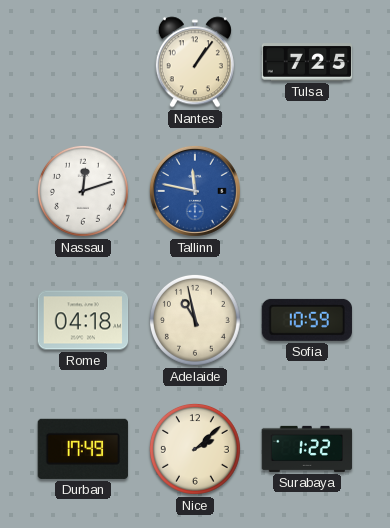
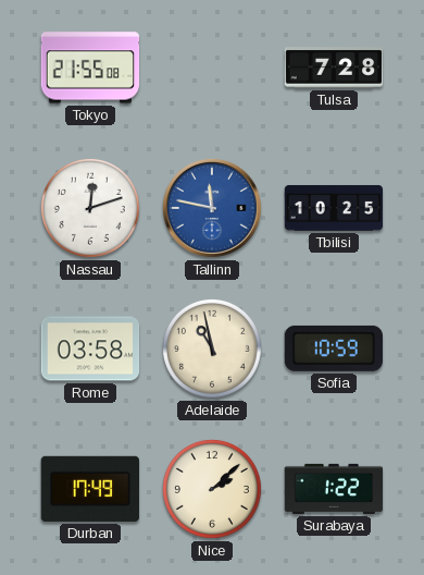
Tokyo: none -> 21:55 (90, 68)
Nantes: 1:06 -> none (195, 62)
Tulsa: 7:25 -> 7:28 (334, 68)
Tbilisi: none -> 10:25 (334, 208)
Rome: 04:18 -> 03:58 (90, 348)
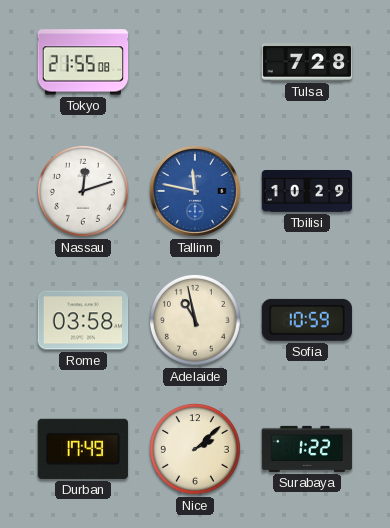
Tbilisi: 10:25 -> 10:29 (307, 191)
